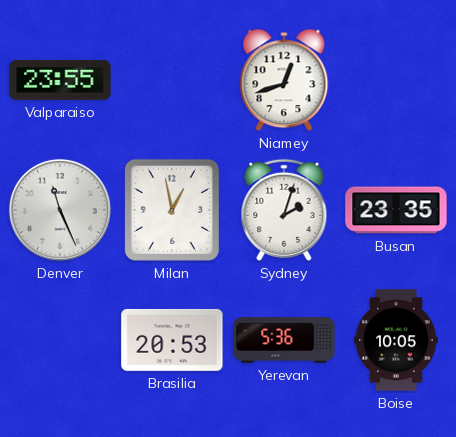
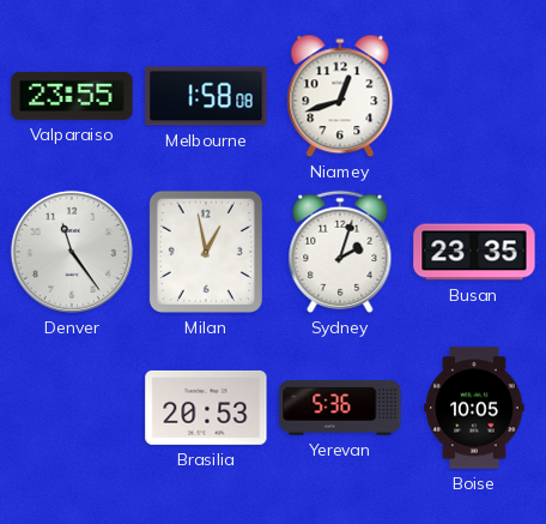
Melbourne: none -> 1:58 (206, 96)
Denver: 11:26 -> 11:24 (72, 252)
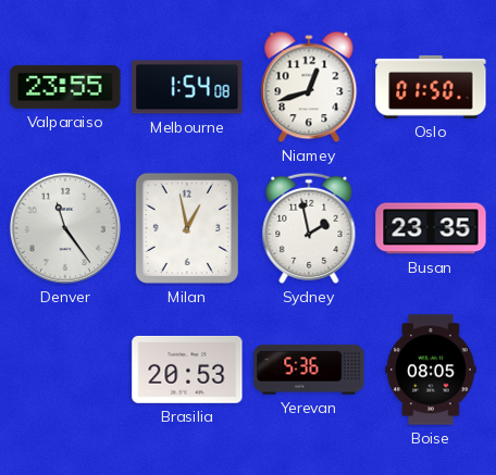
Melbourne: 1:58 -> 1:54 (187, 87)
Oslo: none -> 01:50 (431, 87)
Sydney: 2:03 -> 1:58 (309, 228)
Boise: 10:05 -> 08:05 (431, 370)
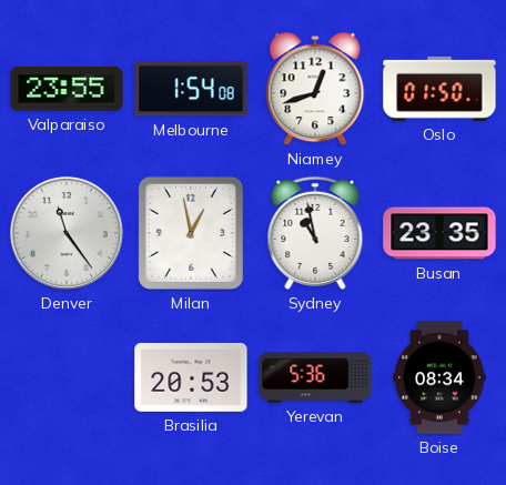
Sydney: 1:58 -> 10:58 (315, 233)
Boise: 08:05 -> 08:34 (439, 377)
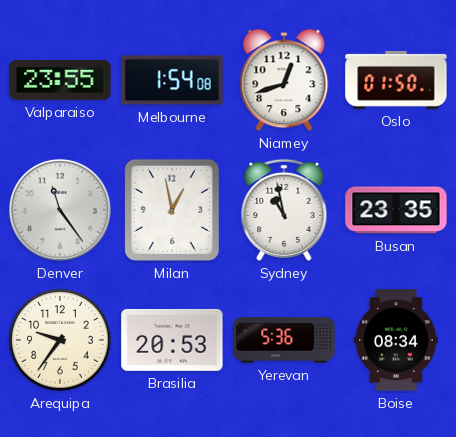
Arequipa: none -> 9:36 (60, 340)
